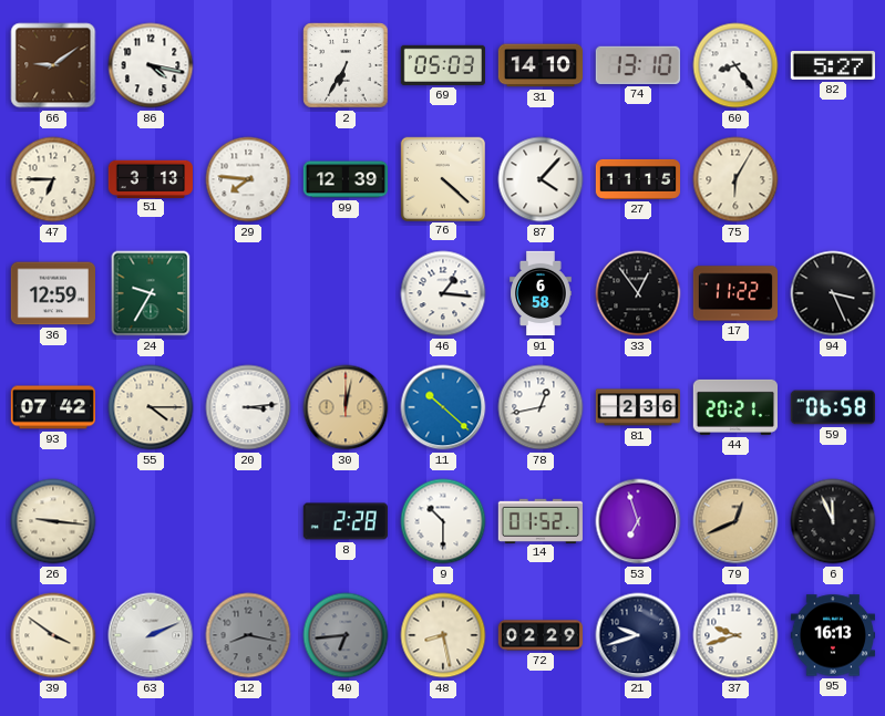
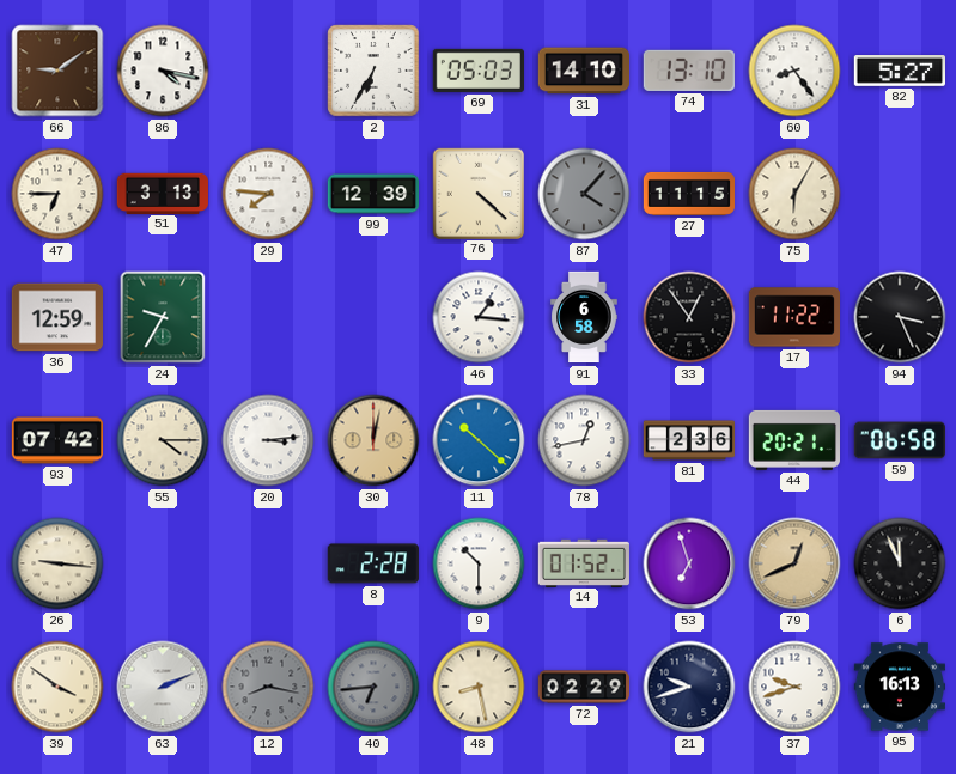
87 dial: white -> grey (584, 194)
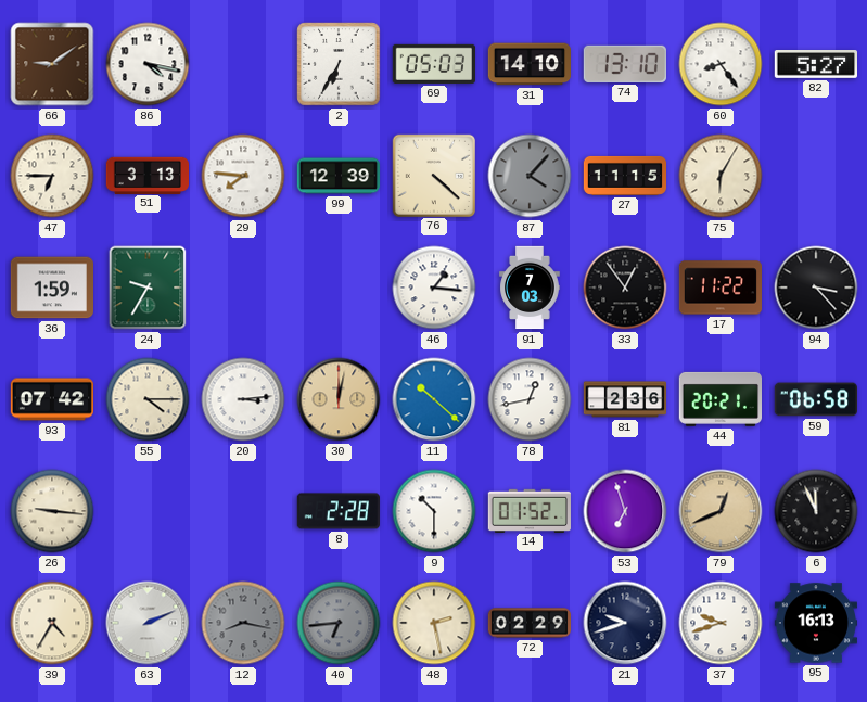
36: 12:59 -> 1:59 (51, 288)
91: 6:58 -> 7:03 (530, 288)
94: 3:26 -> 3:23 (816, 288)
39: 3:51 -> 4:35 (52, 623)
48: 8:28 -> 2:28 (434, 623)
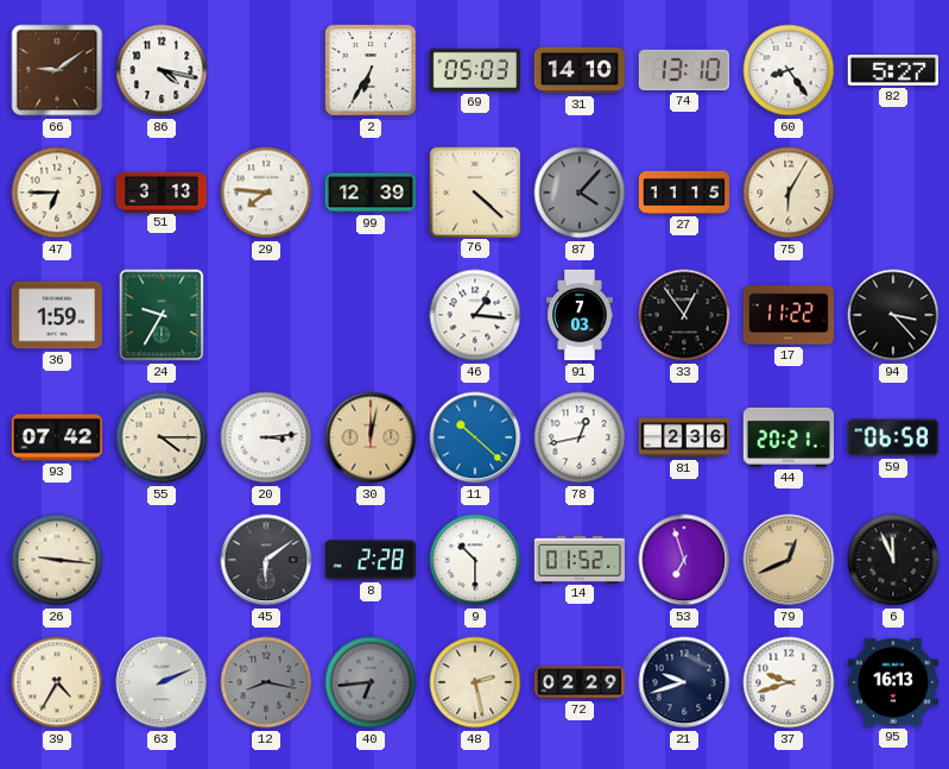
45: none -> 6:09 (266, 560)
